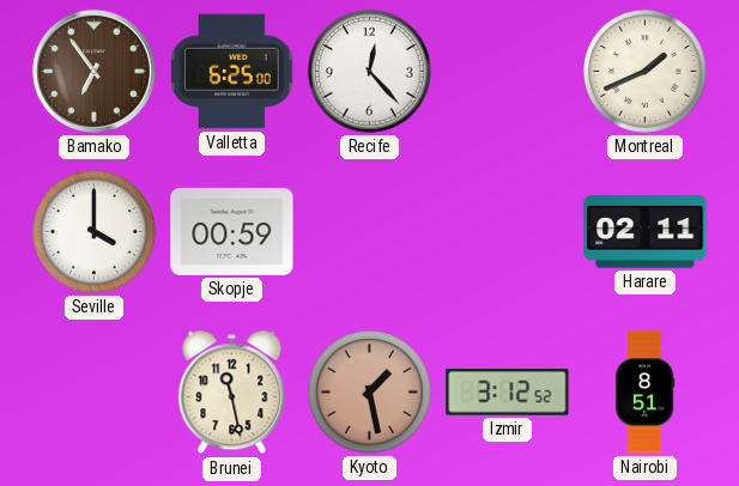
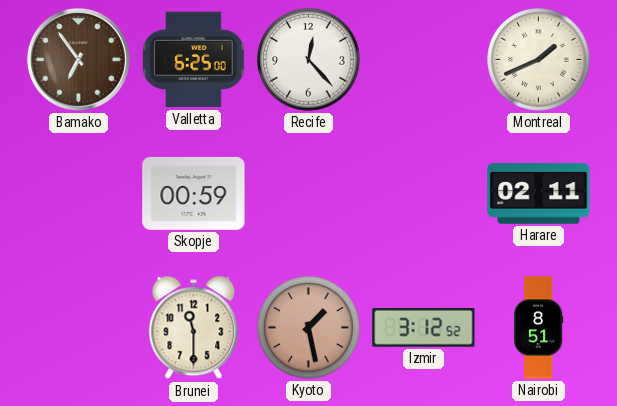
Seville: 4:00 -> none (95, 232)
Brunei: 11:28 -> 11:30 (194, 328)
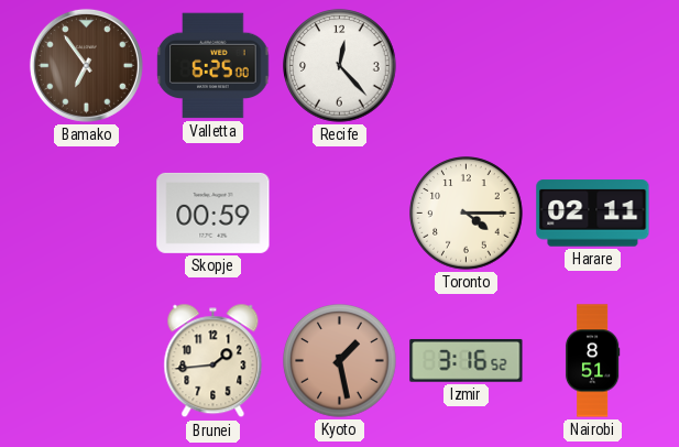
Montreal: 1:41 -> none (539, 60)
Toronto: none -> 4:15 (467, 214)
Brunei: 11:30 -> 1:44 (213, 361)
Izmir: 3:12 -> 3:16 (467, 360)
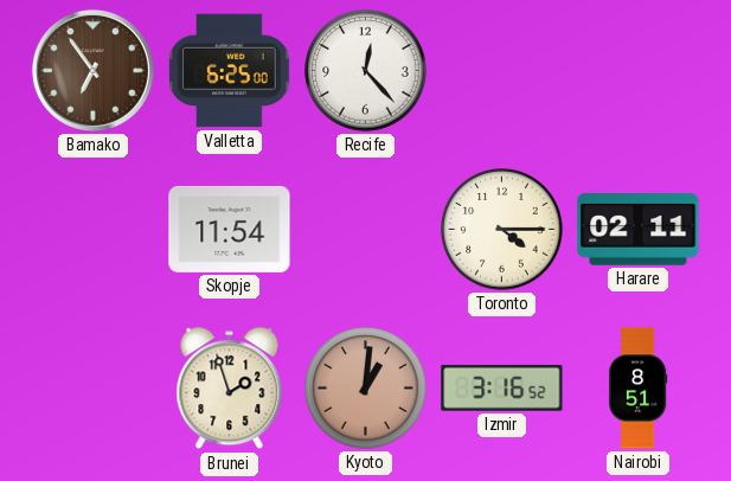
Skopje: 00:59 -> 11:54 (230, 229)
Brunei: 1:44 -> 1:57 (230, 389)
Kyoto: 1:28 -> 1:01 (366, 389)
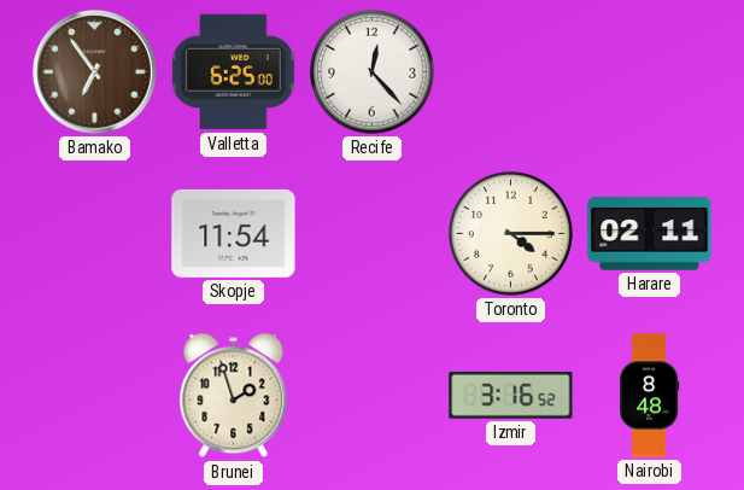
Kyoto: 1:01 -> none (366, 389)
Nairobi: 8:51 -> 8:48 (649, 396)
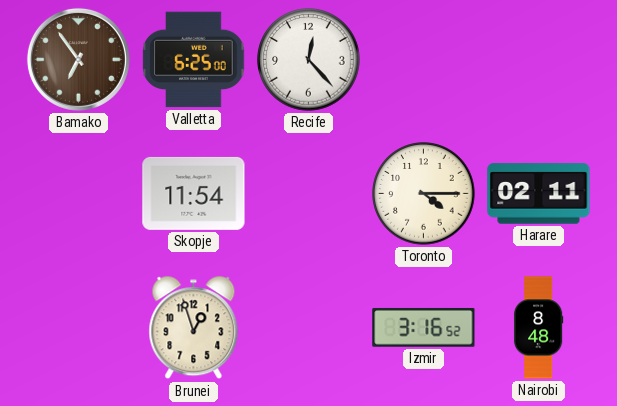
Brunei: 1:57 -> 12:57 (194, 328)
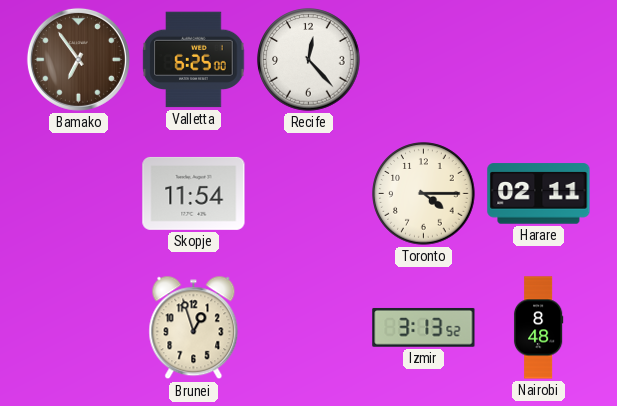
Izmir: 3:16 -> 3:13 (424, 327)
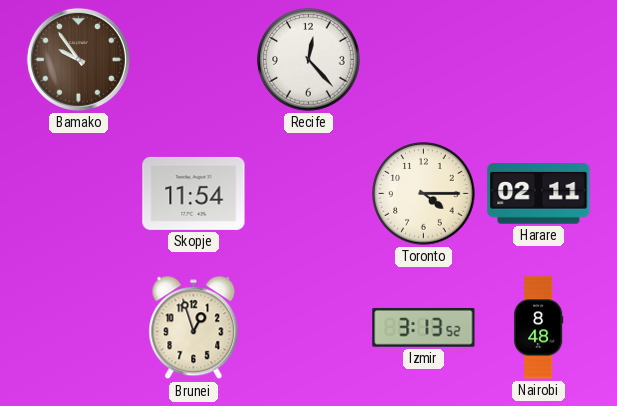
Bamako: 6:54 -> 9:54 (78, 59)
Valletta: 6:25 -> none (194, 60)
